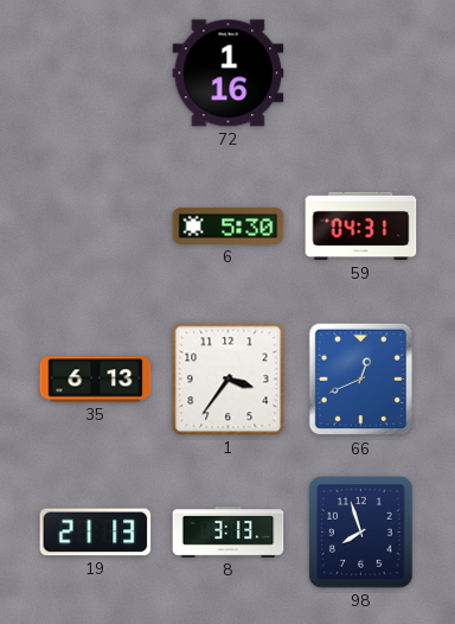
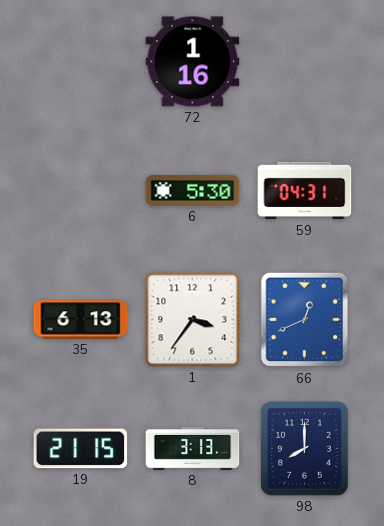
19: 21:13 -> 21:15 (81, 449)
98: 7:57 -> 8:00 (305, 449)
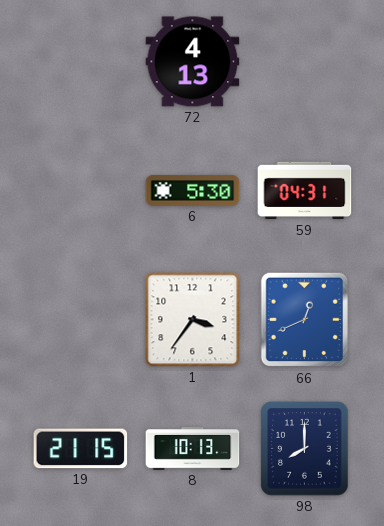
72: 1:16 -> 4:13 (193, 62)
35: 6:13 -> none (81, 320)
8: 3:13 -> 10:13 (193, 449)
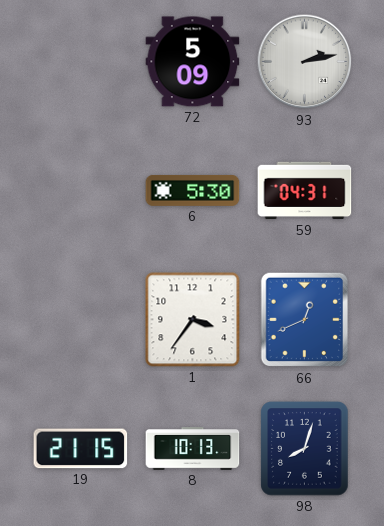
72: 4:13 -> 5:09 (193, 62)
93: none -> 2:13 (305, 62)
98: 8:00 -> 8:03 (305, 449)
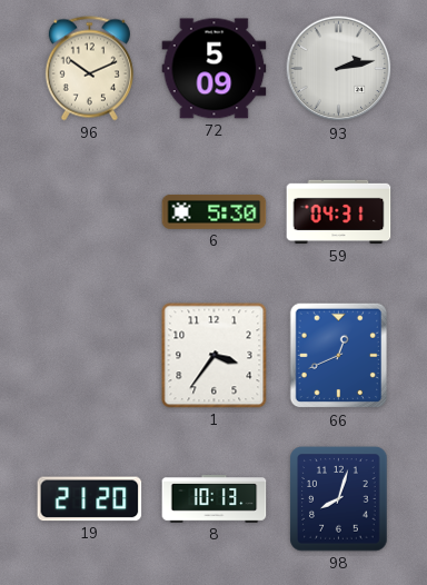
96: none -> 10:11 (89, 69)
19: 21:15 -> 21:20 (90, 499)
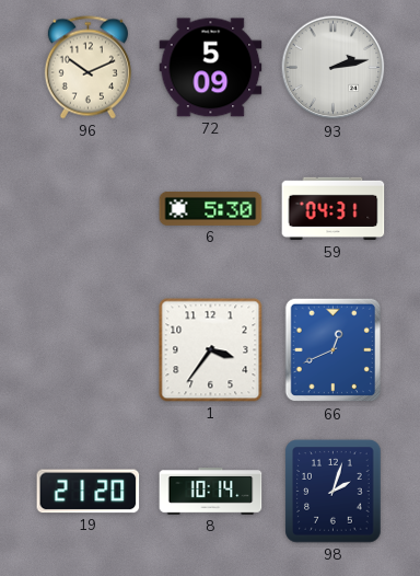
8: 10:13 -> 10:14 (211, 492)
98: 8:03 -> 2:03 (334, 492)
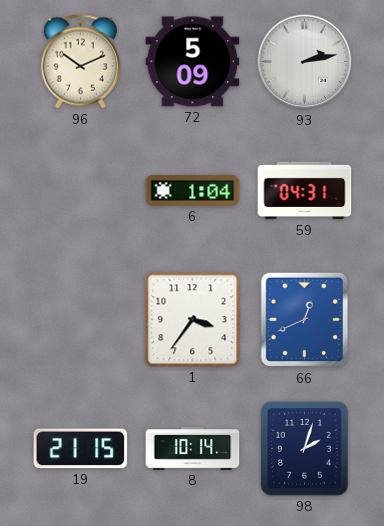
6: 5:30 -> 1:04 (193, 190)
19: 21:20 -> 21:15 (81, 449)
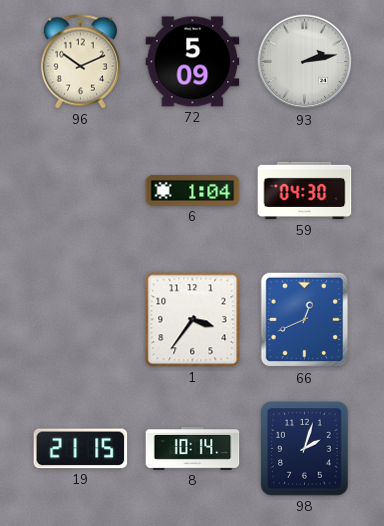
59: 04:31 -> 04:30 (305, 191)
